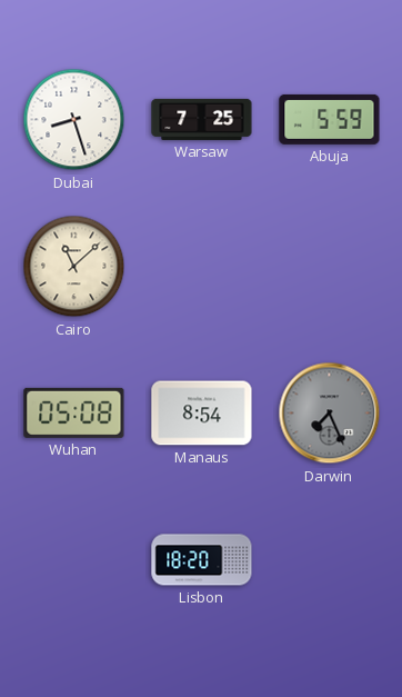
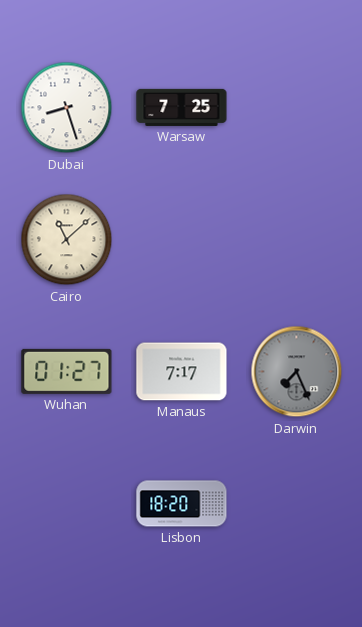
Abuja: 5:59 -> none (330, 119)
Wuhan: 05:08 -> 01:27 (67, 371)
Manaus: 8:54 -> 7:17 (182, 372)
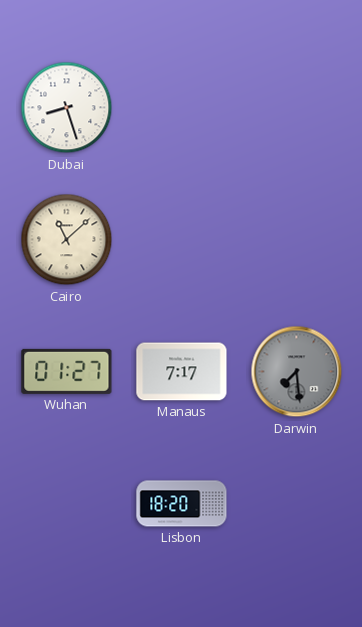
Warsaw: 7:25 -> none (182, 107)
Darwin: 7:26 -> 7:29 (297, 372)
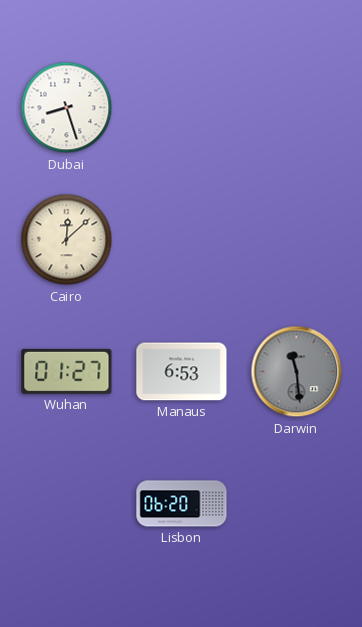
Cairo: 11:08 -> 12:08 (67, 240)
Manaus: 7:17 -> 6:53 (182, 372)
Darwin: 7:29 -> 11:29 (297, 372)
Lisbon: 18:20 -> 06:20 (182, 504)
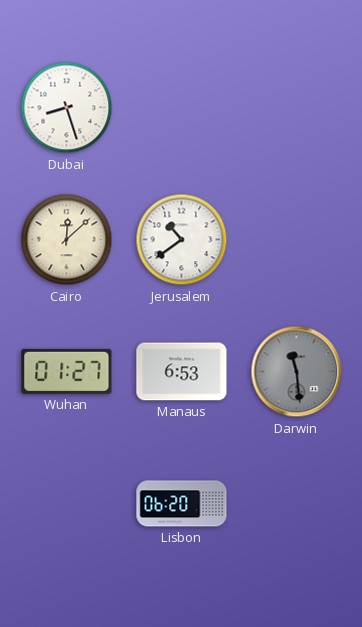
Jerusalem: none -> 10:39 (182, 240)
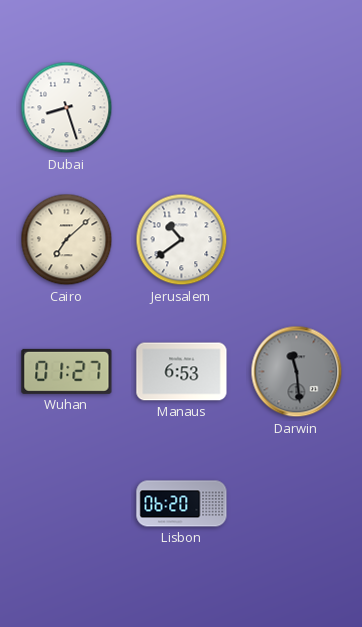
Cairo: 12:08 -> 7:08 (67, 240)
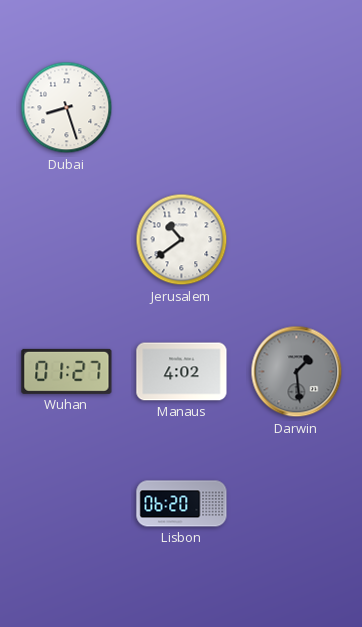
Cairo: 7:08 -> none (67, 240)
Manaus: 6:53 -> 4:02 (182, 372)
Darwin: 11:29 -> 1:29 (297, 372)
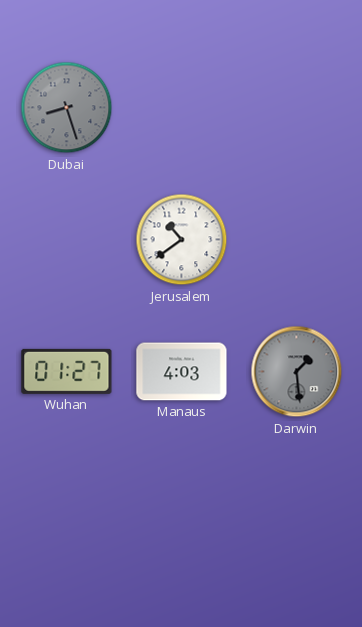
Dubai dial: white -> grey (67, 108)
Manaus: 4:02 -> 4:03 (182, 372)
Lisbon: 06:20 -> none (182, 504)
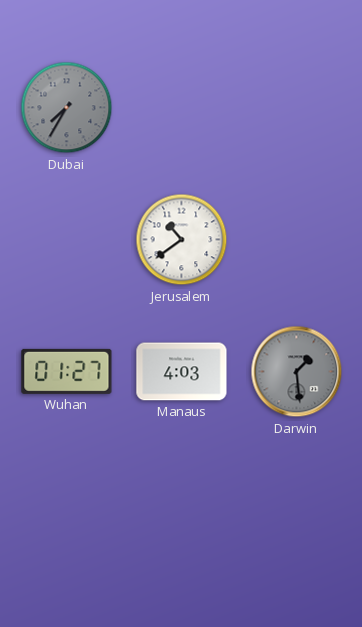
Dubai: 8:27 -> 7:35 (67, 108)
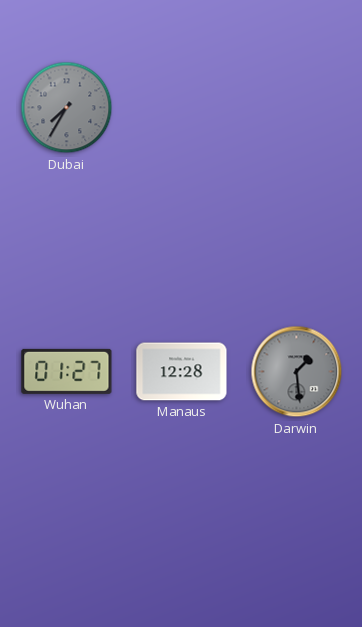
Jerusalem: 10:39 -> none (182, 240)
Manaus: 4:03 -> 12:28 (182, 372)
